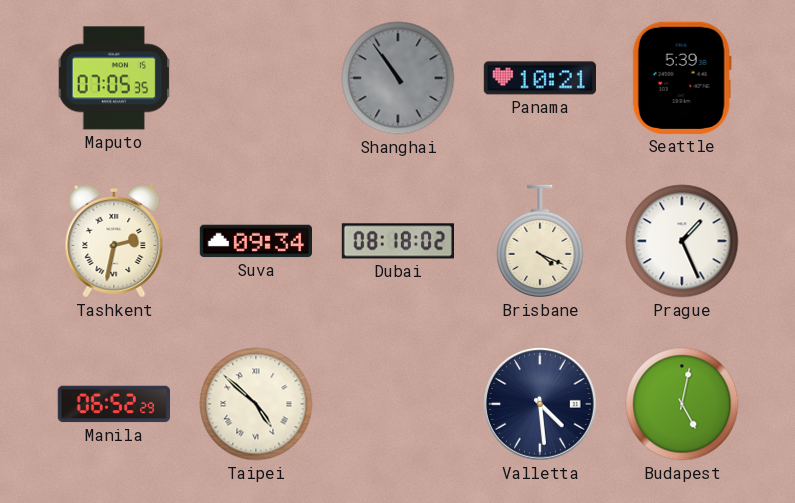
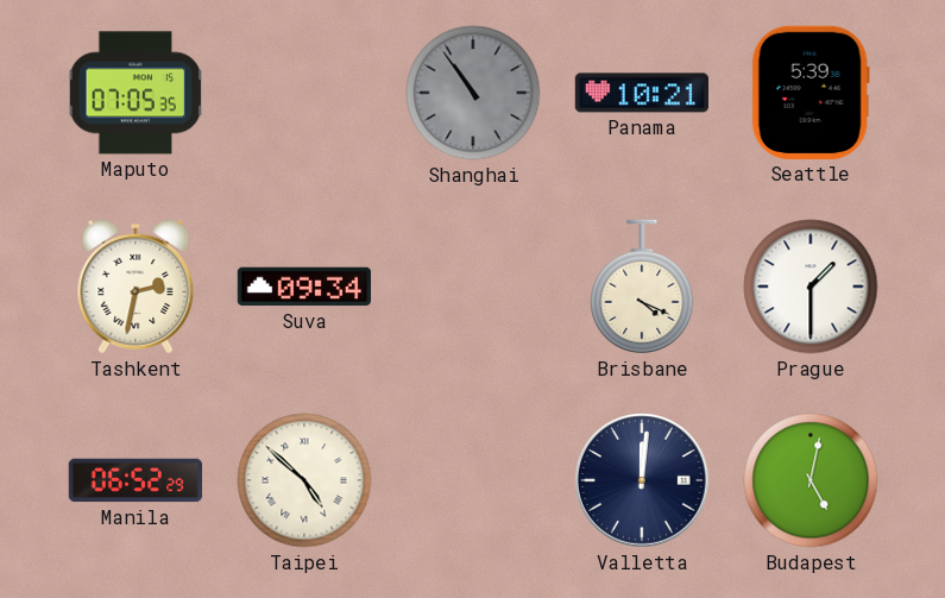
Dubai: 08:18 -> none (397, 241)
Prague: 1:26 -> 1:30 (811, 287)
Valletta: 4:29 -> 12:01 (643, 481)
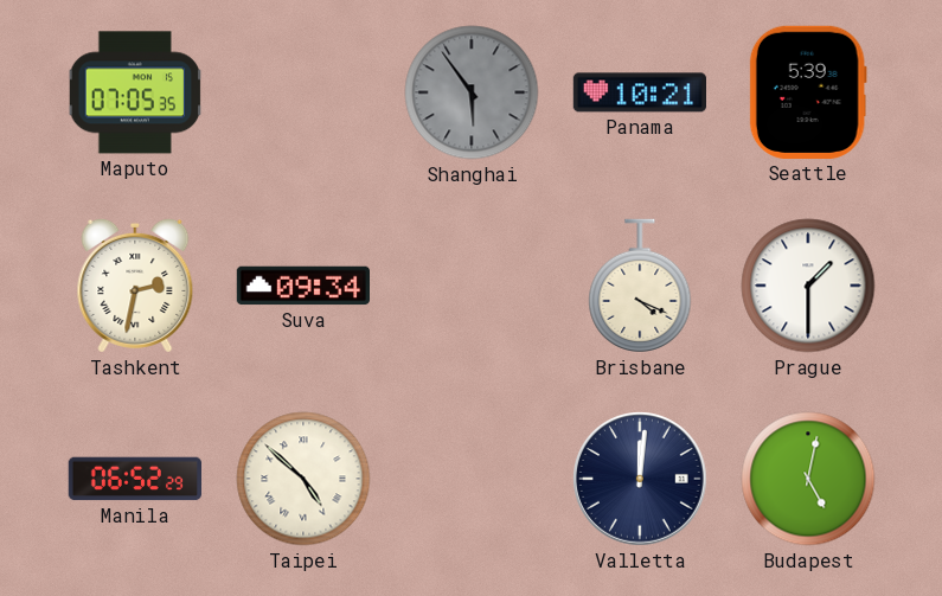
Shanghai: 10:54 -> 5:54 (472, 92)
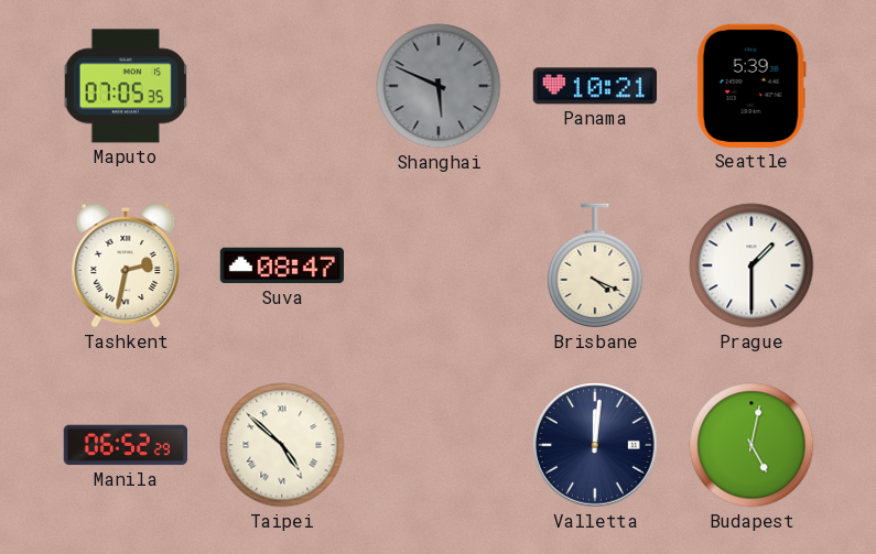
Shanghai: 5:54 -> 5:49 (439, 86)
Suva: 09:34 -> 08:47 (281, 265)
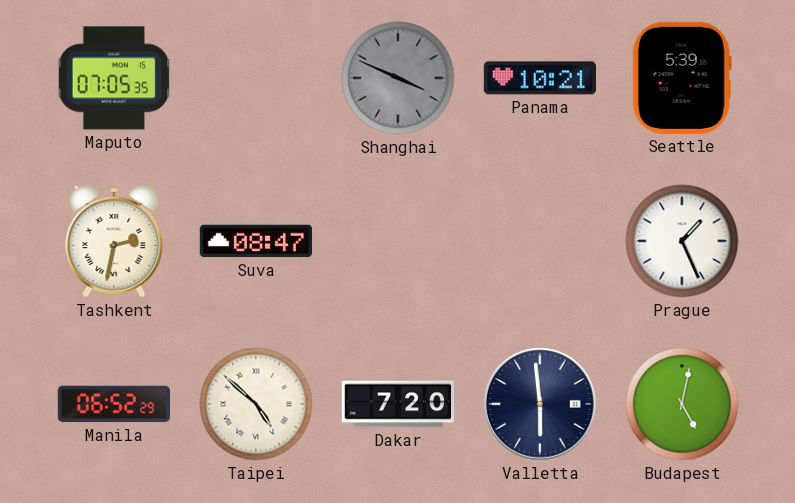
Shanghai: 5:49 -> 3:49 (398, 78)
Brisbane: 4:19 -> none (595, 265)
Prague: 1:30 -> 1:26 (682, 241)
Dakar: none -> 7:20 (397, 404)
Valletta: 12:01 -> 5:59 (541, 405)
